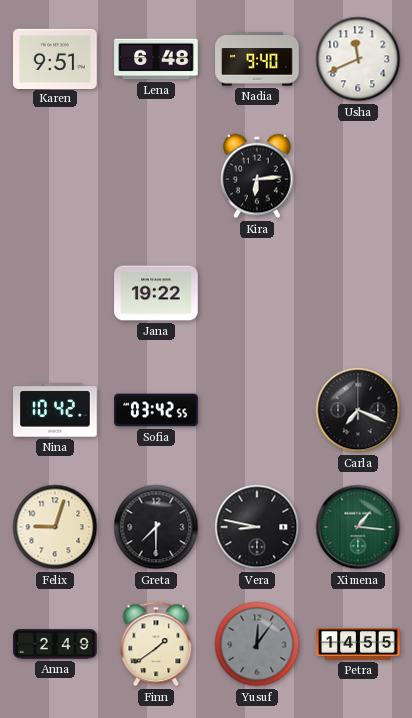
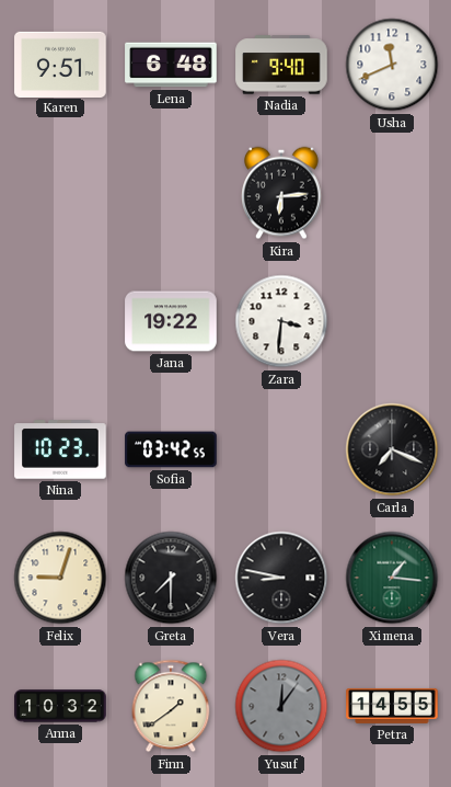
Zara: none -> 3:31 (281, 321)
Nina: 10:42 -> 10:23 (60, 449)
Anna: 2:49 -> 10:32 (60, 706)
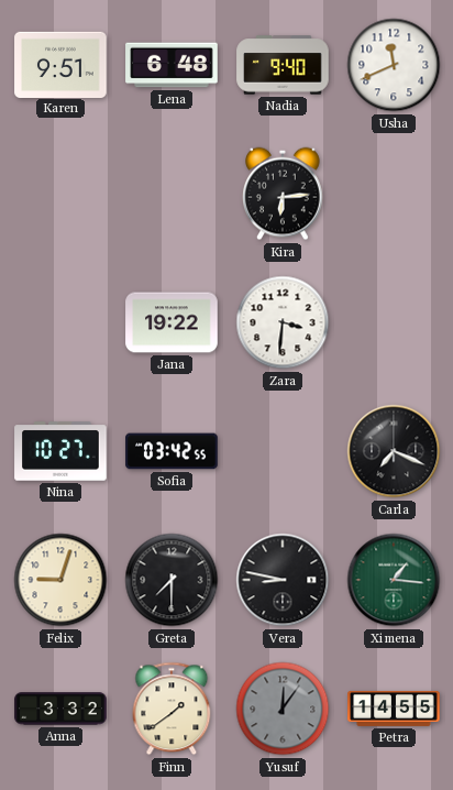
Nina: 10:23 -> 10:27 (60, 451)
Anna: 10:32 -> 3:32 (60, 709)
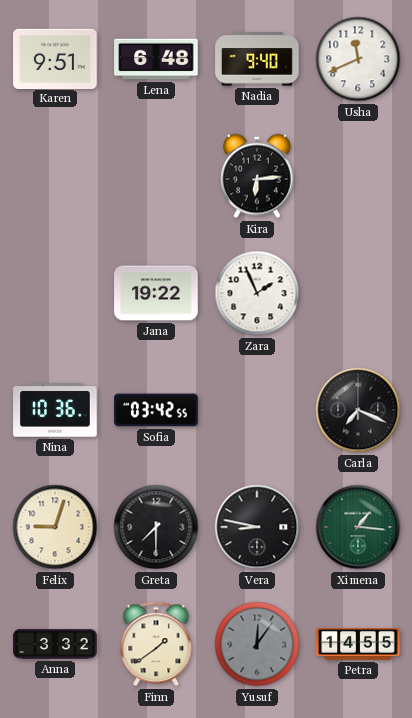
Zara: 3:31 -> 1:56 (257, 293)
Nina: 10:27 -> 10:36 (55, 410)
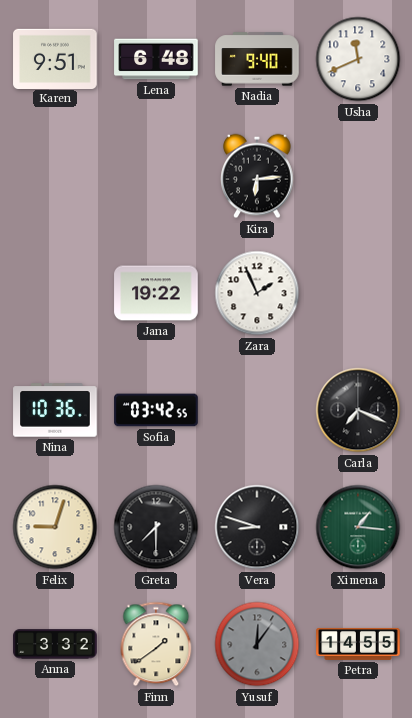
Vera: 8:47 -> 8:48 (257, 527)
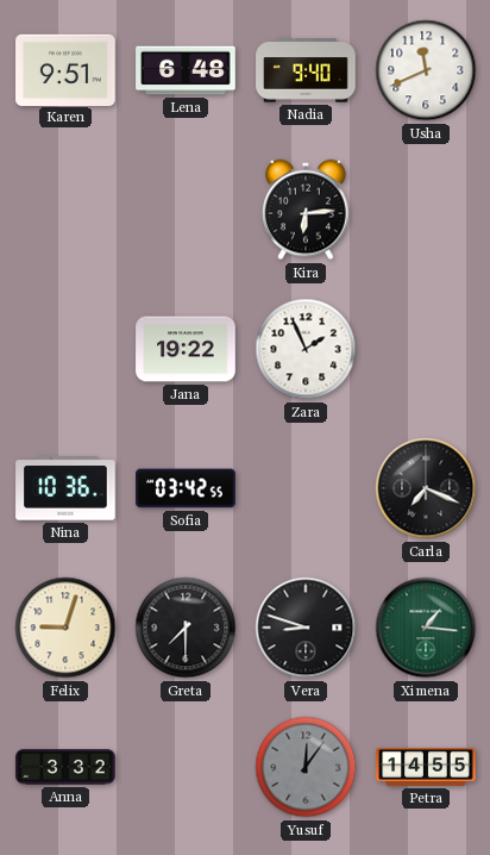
Finn: 1:39 -> none (156, 644)
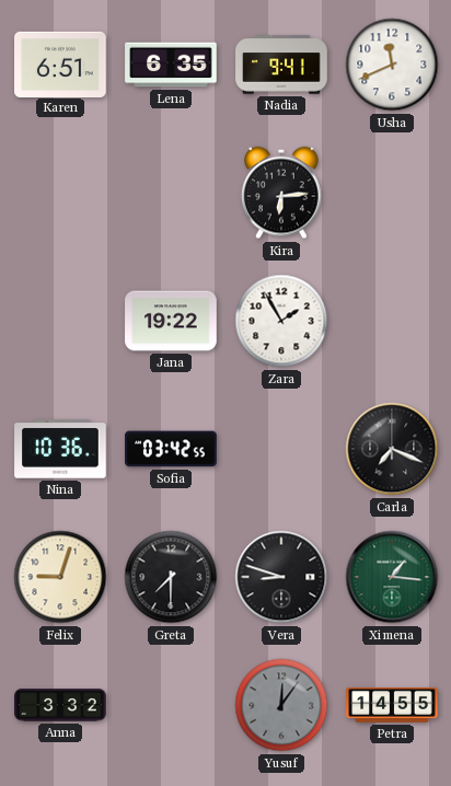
Karen: 9:51 -> 6:51 (60, 63)
Lena: 6:48 -> 6:35 (171, 65)
Nadia: 9:40 -> 9:41 (281, 65)
Zara: 1:56 -> 1:55 (281, 321)
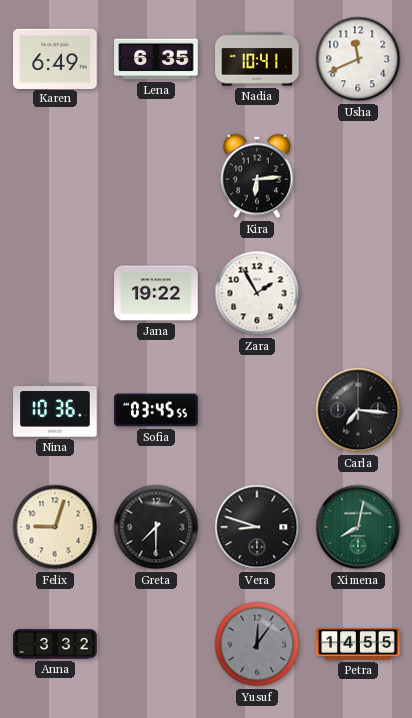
Karen: 6:51 -> 6:49 (55, 58)
Nadia: 9:41 -> 10:41 (257, 59)
Sofia: 03:42 -> 03:45 (156, 410)
Carla: 7:19 -> 7:16 (358, 410)
Ximena: 1:16 -> 8:02 (358, 527)
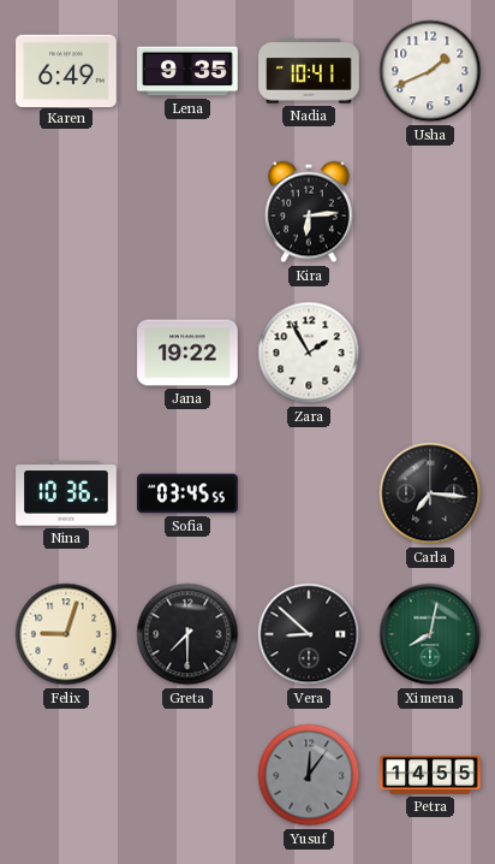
Lena: 6:35 -> 9:35 (187, 71)
Usha: 11:41 -> 1:41 (430, 71)
Vera: 8:48 -> 8:52 (309, 634)
Anna: 3:32 -> none (55, 644)
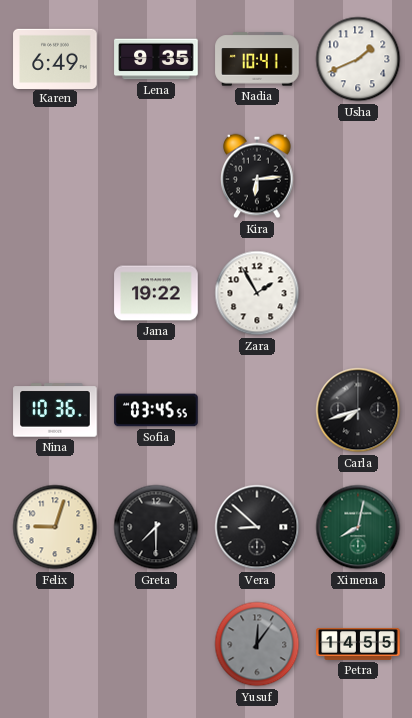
Carla: 7:16 -> 7:42 (358, 410)
